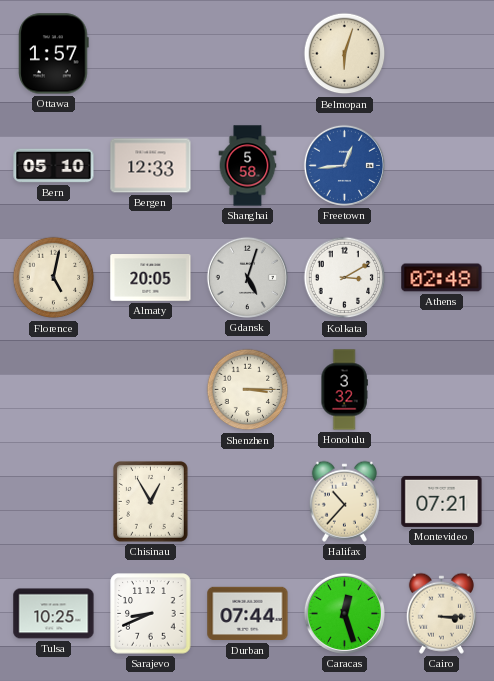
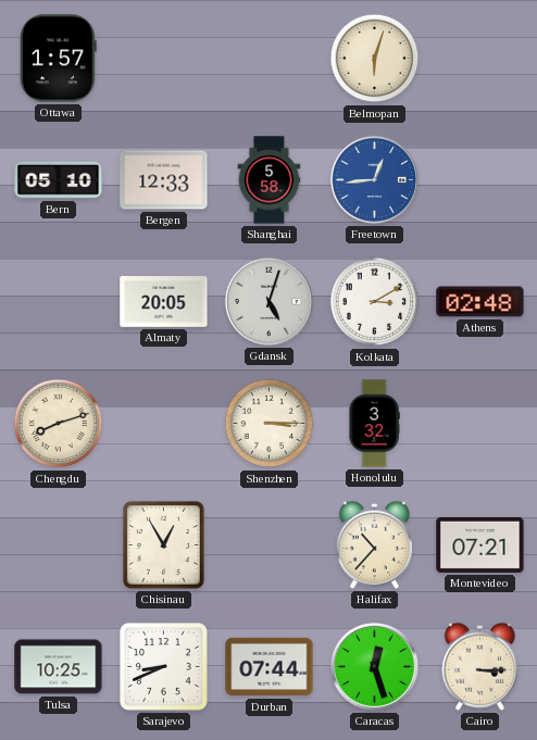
Florence: 5:02 -> none (54, 278)
Chengdu: none -> 8:12 (59, 424)
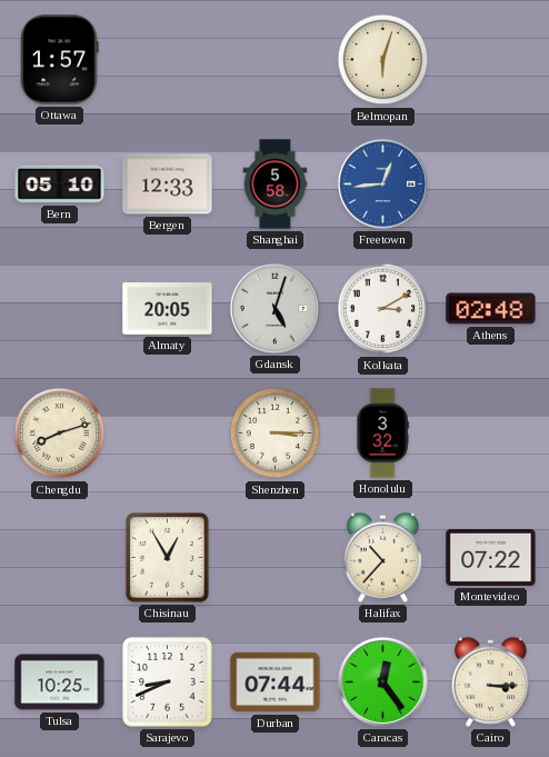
Montevideo: 07:21 -> 07:22 (491, 557)
Caracas: 12:27 -> 12:24 (382, 681)
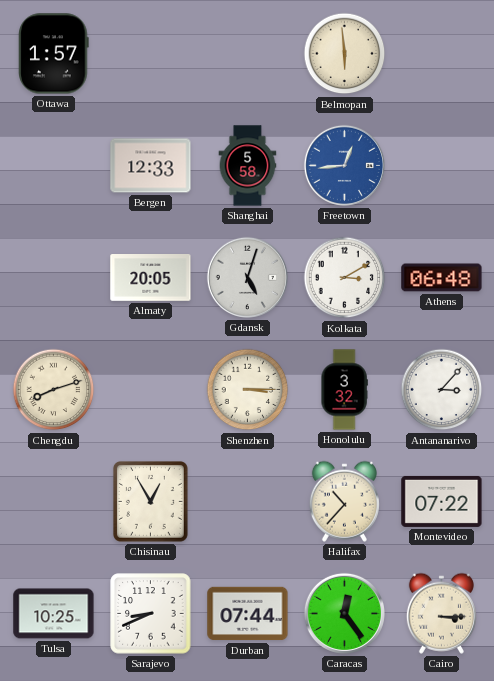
Belmopan: 6:03 -> 5:59 (345, 54)
Bern: 05:10 -> none (60, 185)
Athens: 02:48 -> 06:48 (442, 278)
Antananarivo: none -> 3:07 (442, 390)
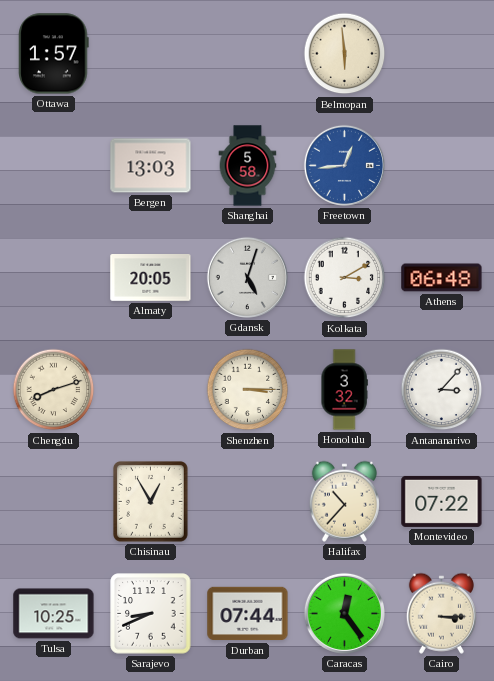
Bergen: 12:33 -> 13:03 (151, 166)
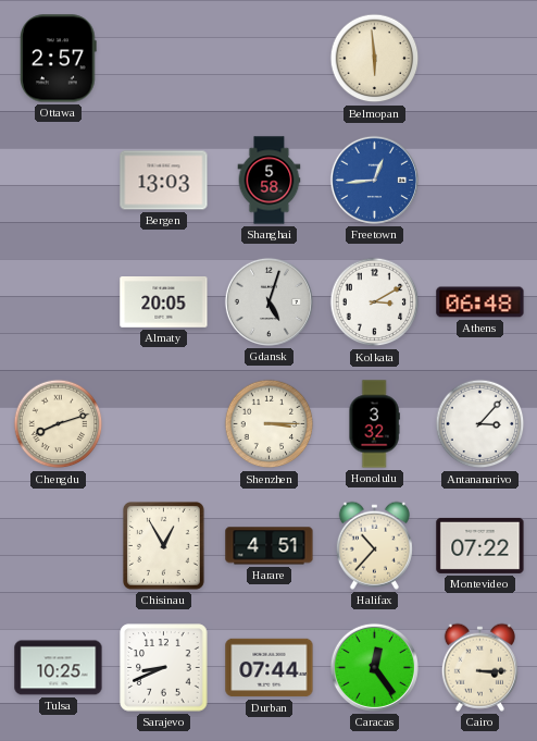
Ottawa: 1:57 -> 2:57 (59, 59)
Harare: none -> 4:51 (270, 546)
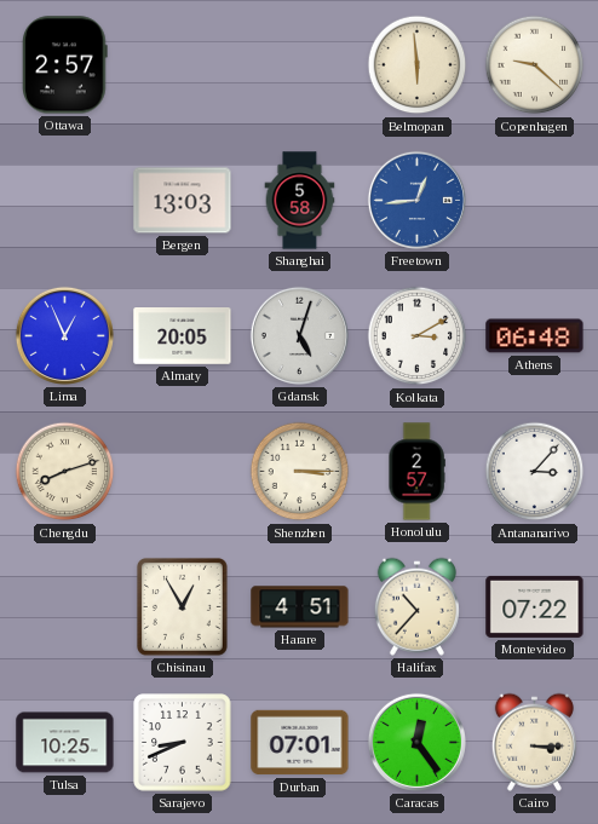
Copenhagen: none -> 9:22 (535, 65)
Lima: none -> 12:56 (64, 335)
Honolulu: 3:32 -> 2:57 (416, 472)
Durban: 07:44 -> 07:01 (300, 743)
